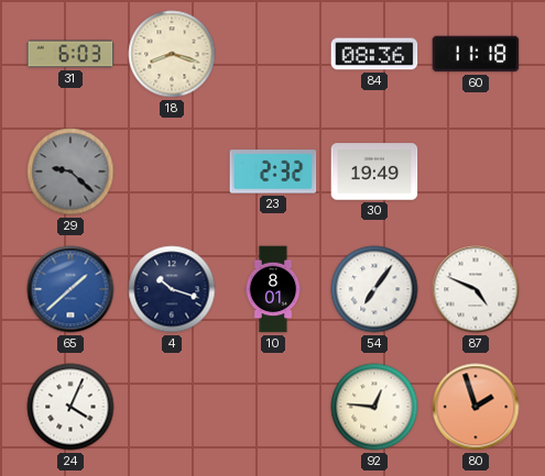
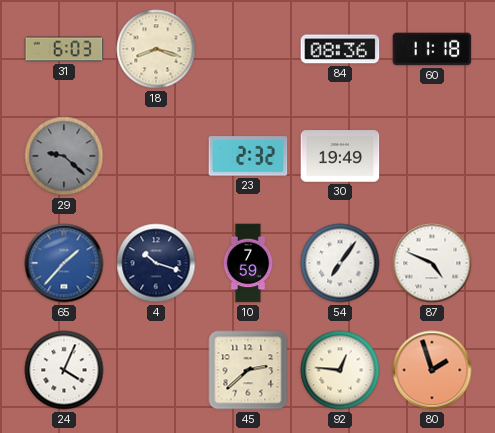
65: 1:38 -> 1:37 (64, 263)
10: 8:01 -> 7:59 (248, 263)
45: none -> 2:38 (248, 370)
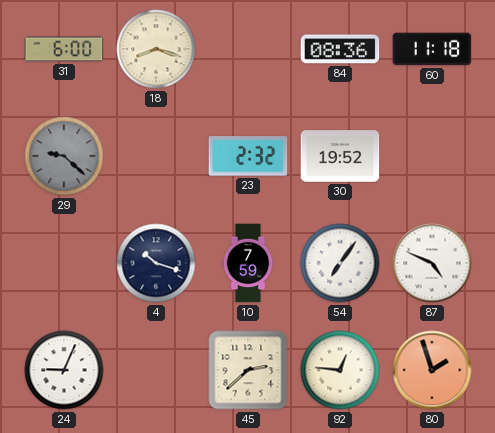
31: 6:03 -> 6:00 (64, 49)
30: 19:49 -> 19:52 (340, 156)
65: 1:37 -> none (64, 263)
24: 4:04 -> 9:04 (64, 370)
